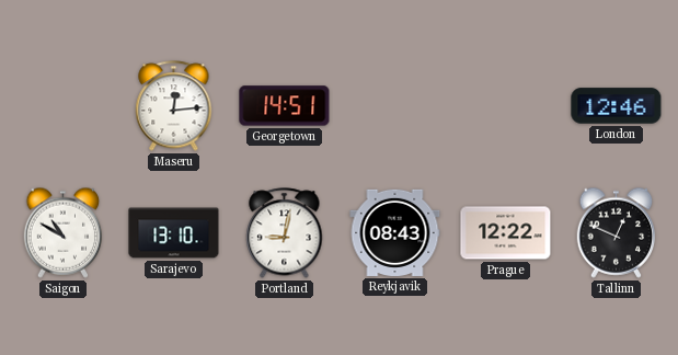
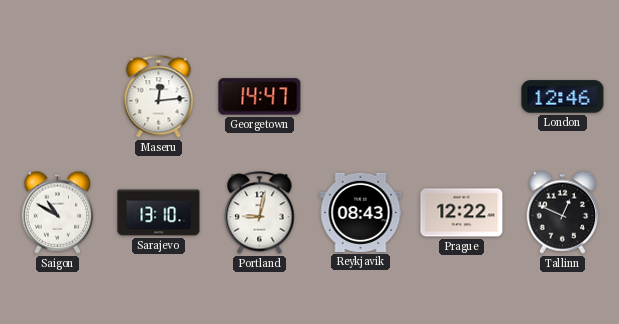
Georgetown: 14:51 -> 14:47 (260, 97)
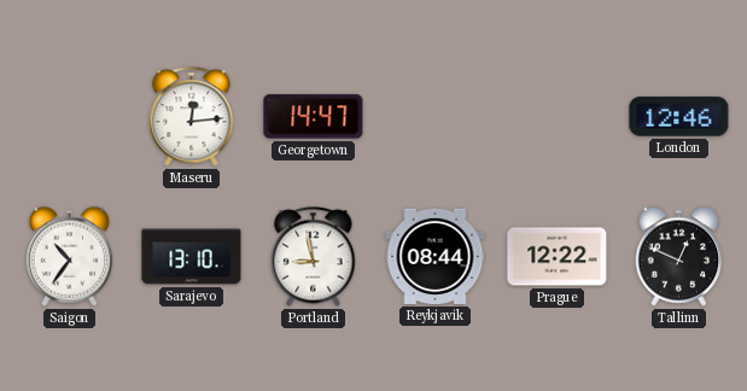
Saigon: 10:50 -> 10:36 (70, 256)
Portland: 9:02 -> 8:58 (314, 257)
Reykjavik: 08:43 -> 08:44 (436, 256)
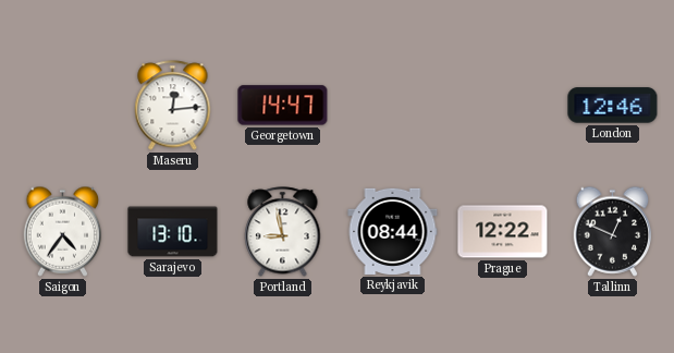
Saigon: 10:36 -> 4:36 (63, 231)
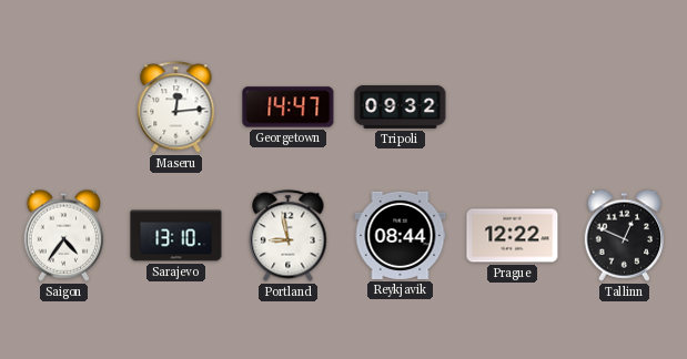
Tripoli: none -> 09:32 (401, 106)
London: 12:46 -> none (613, 106)
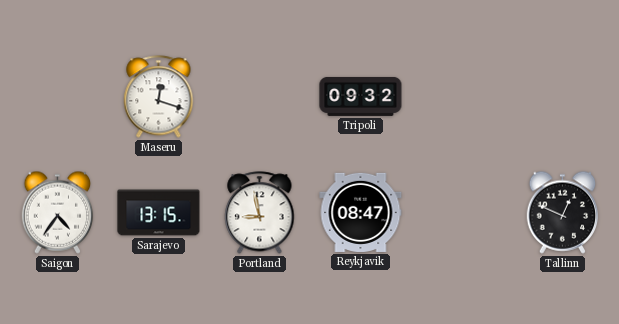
Maseru: 12:14 -> 12:18 (159, 97)
Georgetown: 14:47 -> none (289, 107)
Sarajevo: 13:10 -> 13:15 (159, 213)
Reykjavik: 08:44 -> 08:47 (361, 212)
Prague: 12:22 -> none (513, 236)
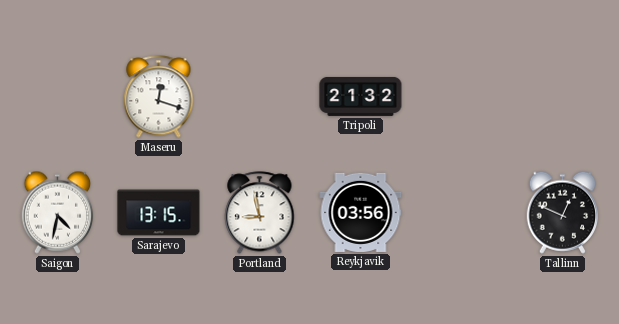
Tripoli: 09:32 -> 21:32 (361, 96)
Saigon: 4:36 -> 4:32 (58, 212)
Reykjavik: 08:47 -> 03:56 (361, 212)
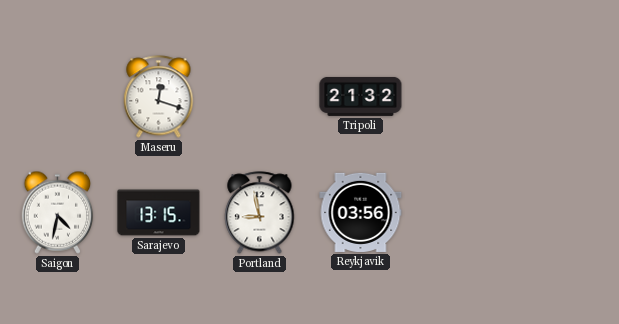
Tallinn: 12:49 -> none (563, 212)
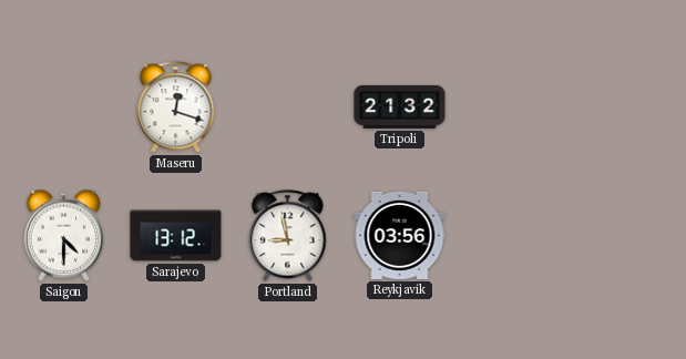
Saigon: 4:32 -> 4:30 (64, 235)
Sarajevo: 13:15 -> 13:12 (176, 236)
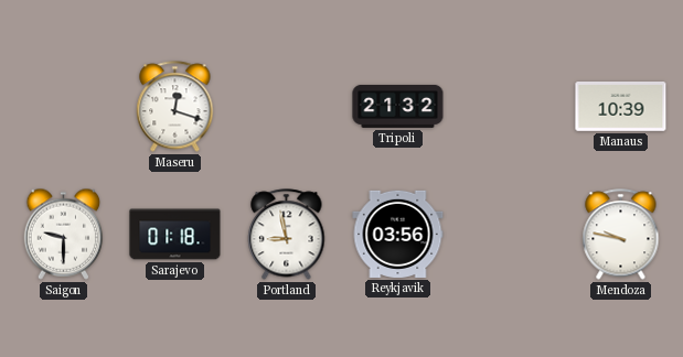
Manaus: none -> 10:39 (621, 107)
Saigon: 4:30 -> 9:30 (64, 234)
Sarajevo: 13:12 -> 01:18 (175, 235)
Mendoza: none -> 9:47 (621, 235)
